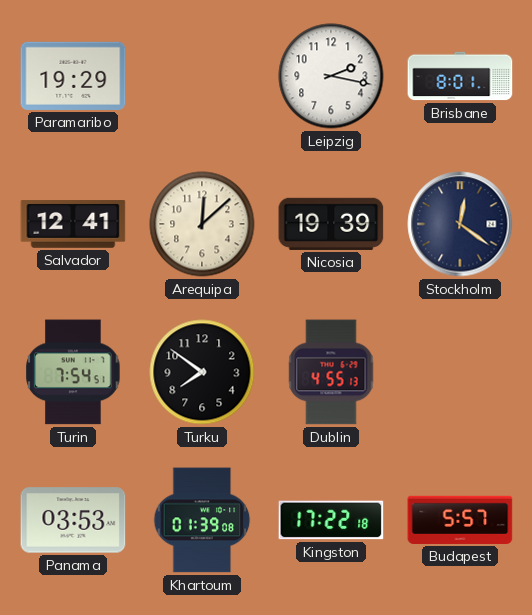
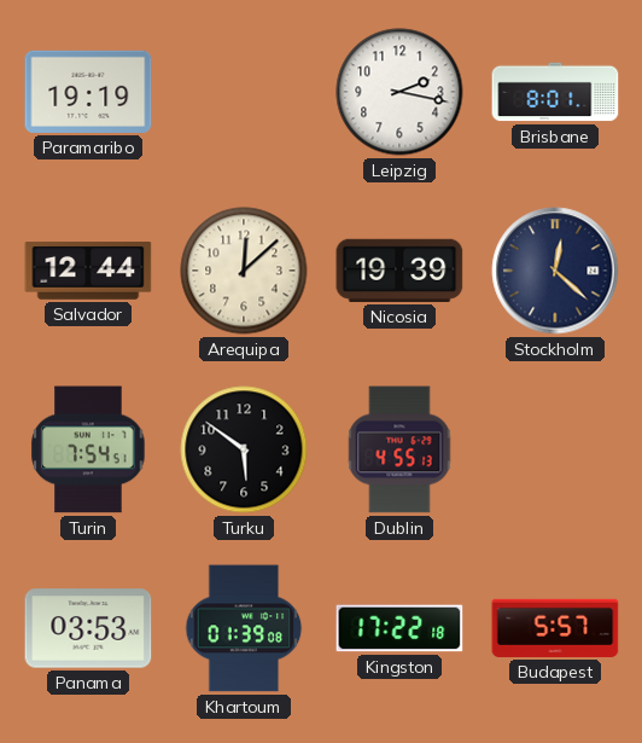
Paramaribo: 19:29 -> 19:19 (88, 92)
Salvador: 12:41 -> 12:44 (88, 271)
Stockholm: 12:21 -> 12:22 (555, 271)
Turku: 7:51 -> 5:51 (244, 449)
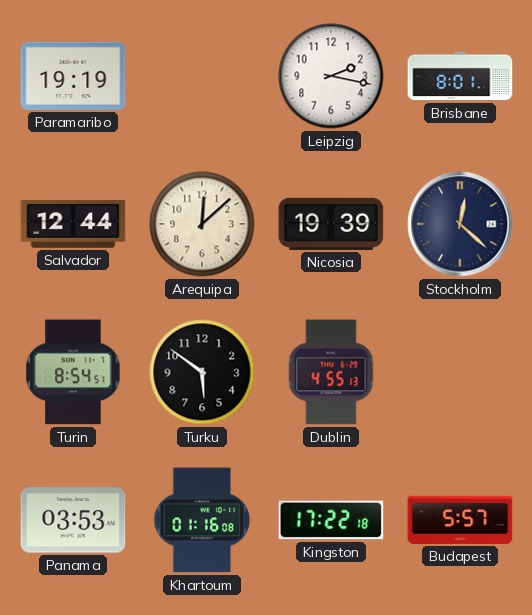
Turin: 7:54 -> 8:54 (73, 372)
Khartoum: 01:39 -> 01:16 (202, 520)
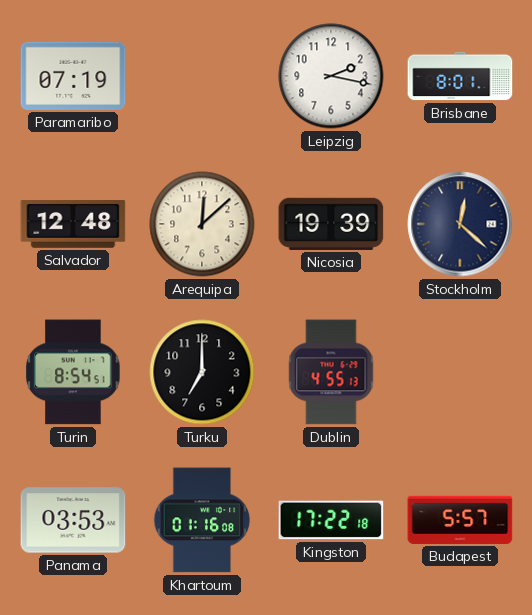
Paramaribo: 19:19 -> 07:19 (73, 76)
Salvador: 12:44 -> 12:48 (73, 224)
Turku: 5:51 -> 7:00 (202, 372)
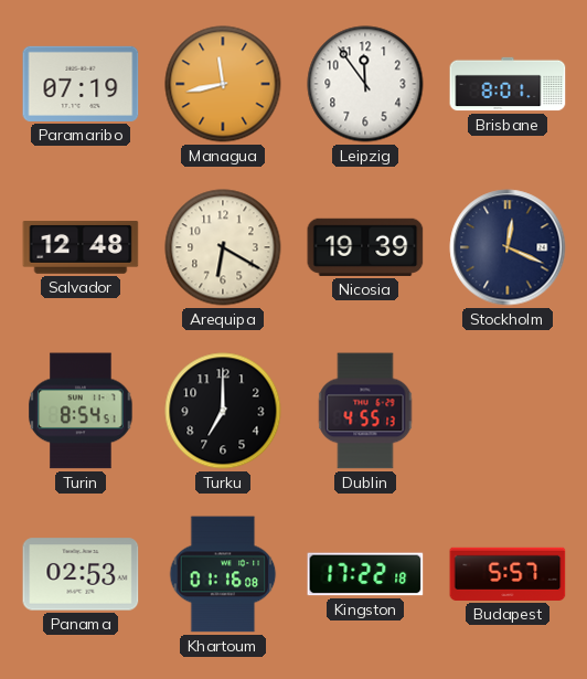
Managua: none -> 11:43 (223, 84)
Leipzig: 2:17 -> 11:54 (365, 84)
Arequipa: 12:08 -> 6:20 (223, 247)
Stockholm: 12:22 -> 12:19 (508, 247)
Panama: 03:53 -> 02:53 (81, 574)
